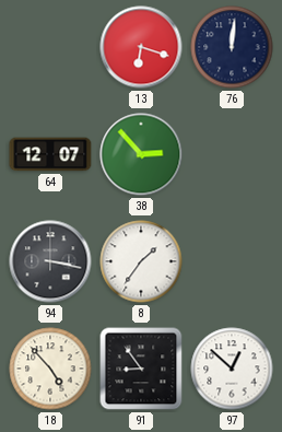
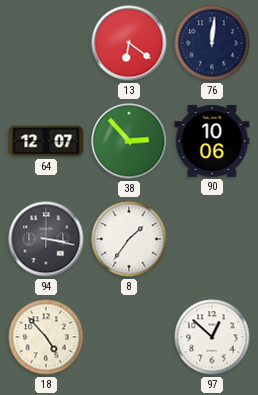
13: 6:18 -> 6:21 (129, 43)
90: none -> 10:06 (212, 141)
91: 8:54 -> none (141, 369)
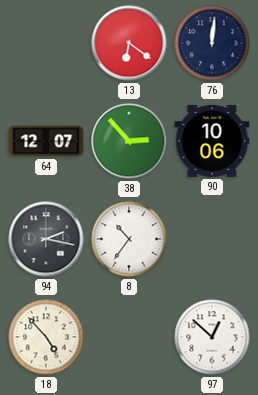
94: 3:17 -> 2:17 (46, 239)
8: 1:36 -> 10:36 (129, 239)
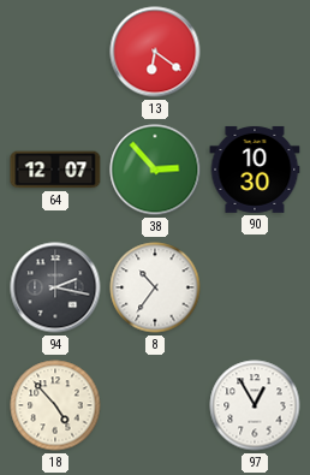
76: 12:01 -> none (212, 43)
90: 10:06 -> 10:30 (255, 170)
97: 12:52 -> 12:55 (255, 405)
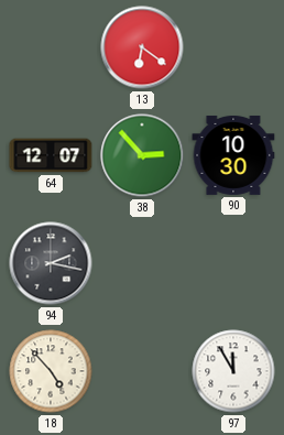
8: 10:36 -> none (155, 287)
97: 12:55 -> 11:55 (233, 371)
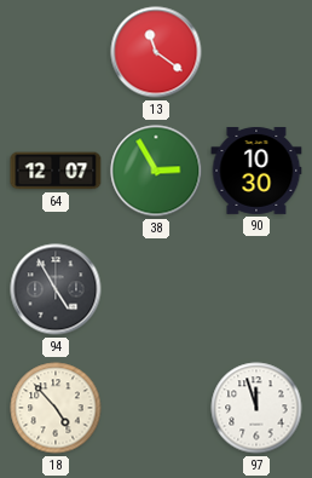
13: 6:21 -> 11:21 (156, 52)
38: 2:53 -> 2:55 (156, 171)
94: 2:17 -> 4:55 (56, 289)
97: 11:55 -> 11:57 (256, 408)
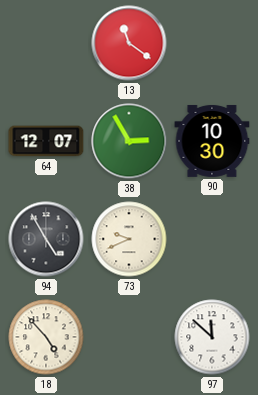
73: none -> 9:41 (129, 239)
97: 11:57 -> 11:52 (212, 337)
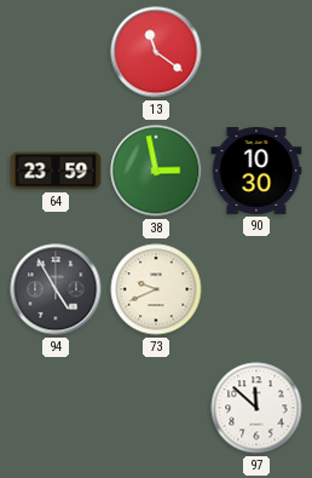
64: 12:07 -> 23:59 (56, 171)
38: 2:55 -> 2:58 (156, 171)
18: 4:53 -> none (46, 337)
